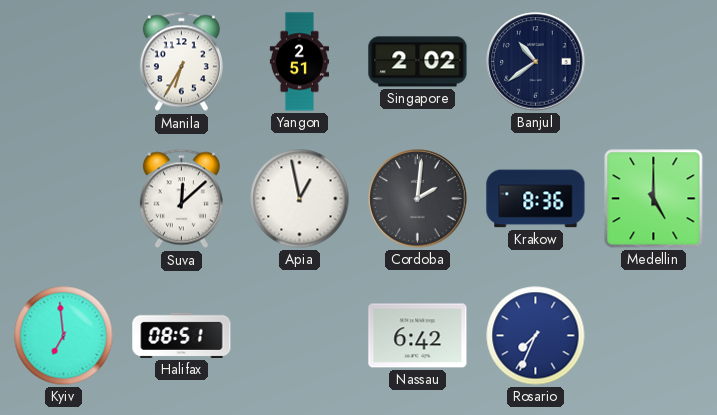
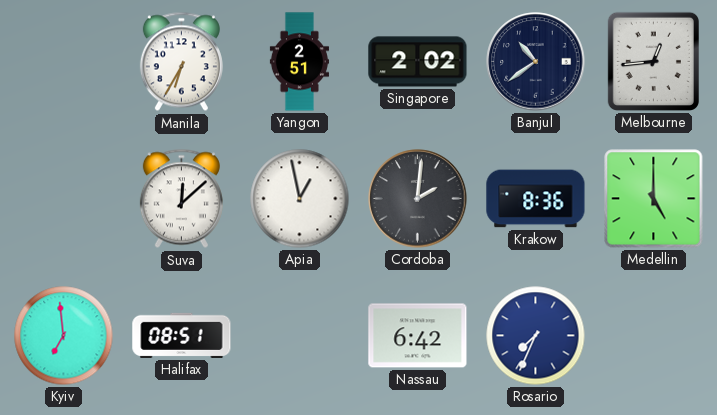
Melbourne: none -> 12:44 (653, 61)
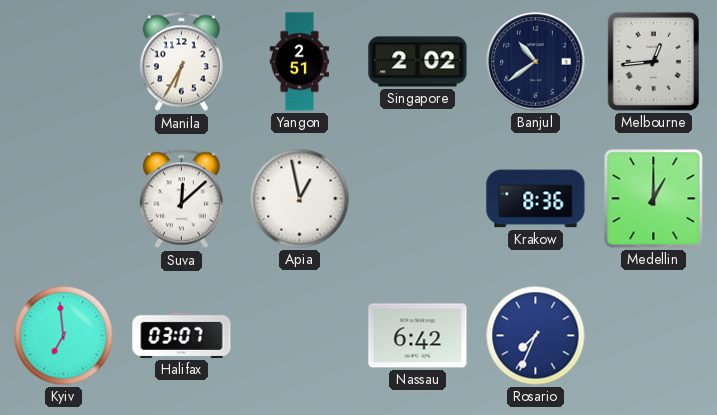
Cordoba: 2:01 -> none (418, 199)
Medellin: 5:00 -> 1:00 (654, 199)
Halifax: 08:51 -> 03:07 (182, 335)
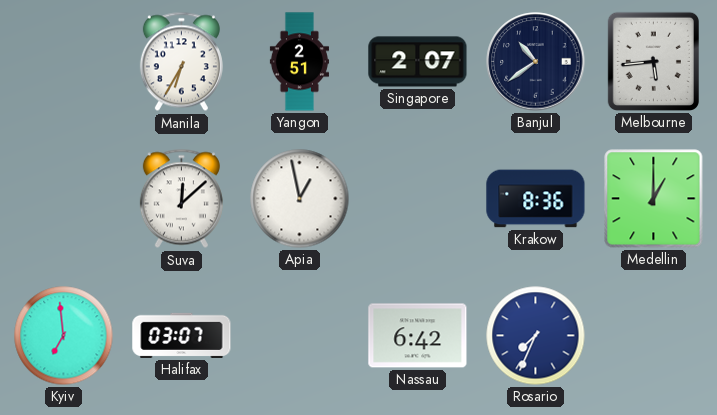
Singapore: 2:02 -> 2:07 (418, 62)
Melbourne: 12:44 -> 5:44 (653, 61)
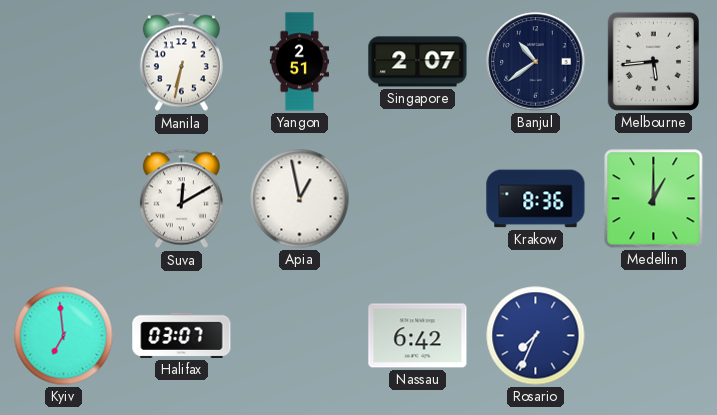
Manila: 6:35 -> 6:32 (181, 62)
Suva: 12:08 -> 12:10 (181, 199)
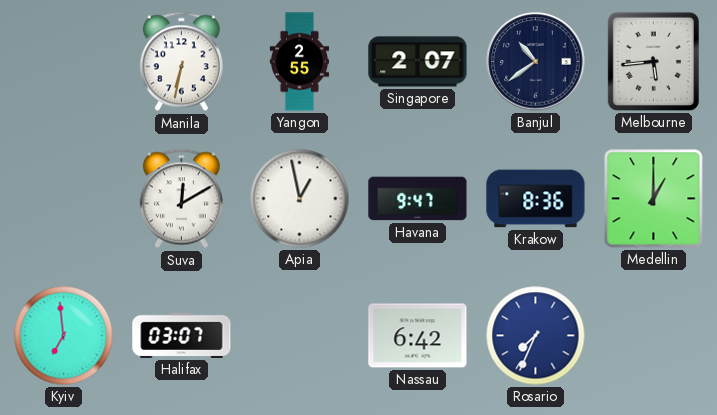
Yangon: 2:51 -> 2:55 (299, 62)
Havana: none -> 9:47 (418, 199)
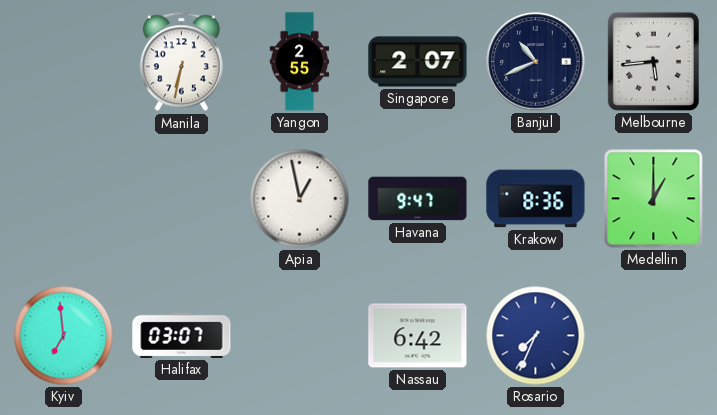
Banjul: 10:39 -> 10:41 (536, 62)
Suva: 12:10 -> none (181, 199)
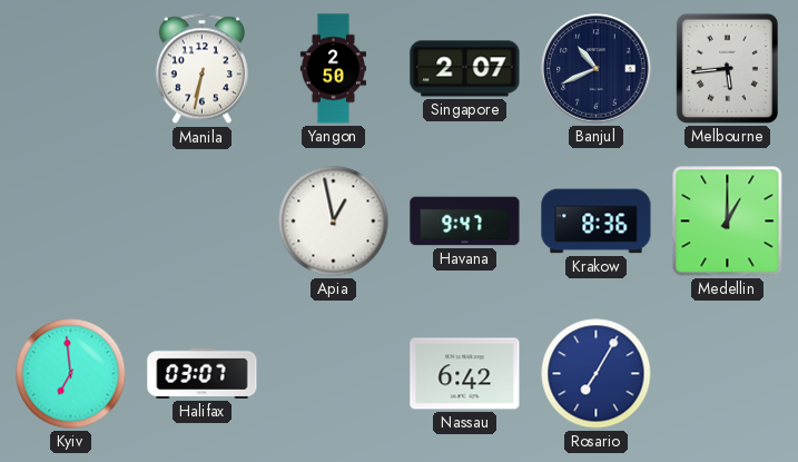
Yangon: 2:55 -> 2:50 (333, 69)
Rosario: 7:34 -> 7:05 (597, 374)
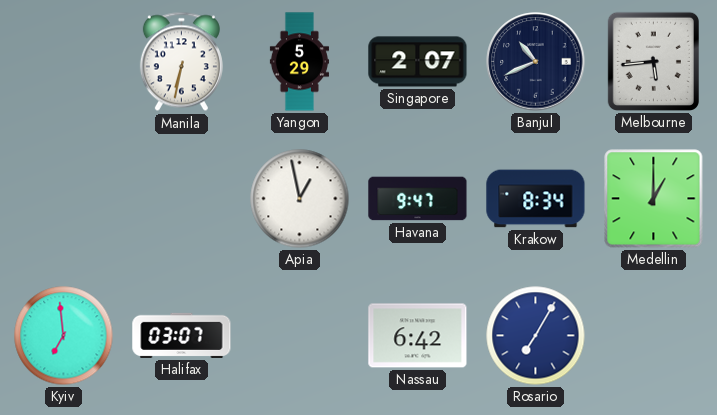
Yangon: 2:50 -> 5:29 (299, 62)
Krakow: 8:36 -> 8:34 (536, 199)
